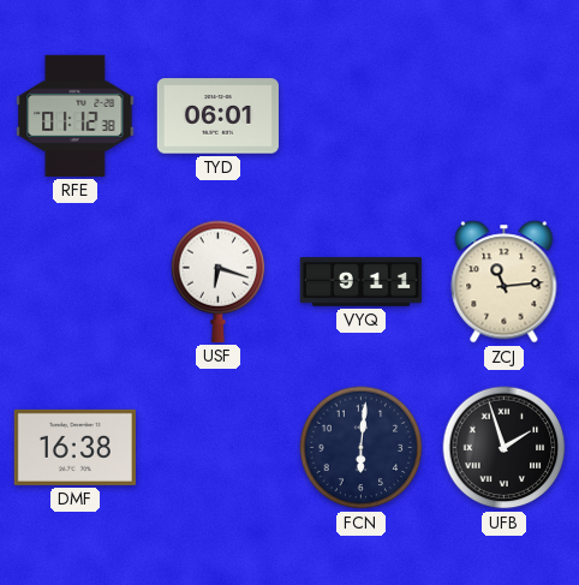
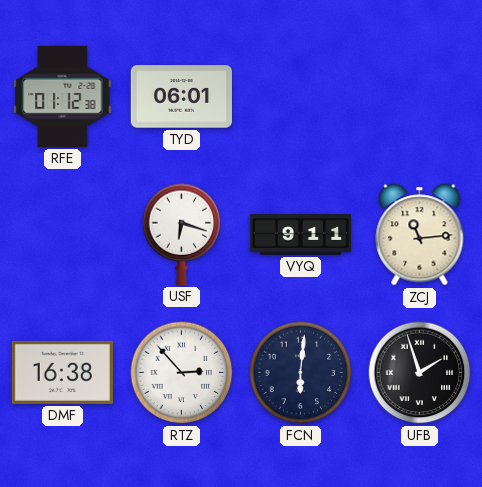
RTZ: none -> 2:53 (182, 373)
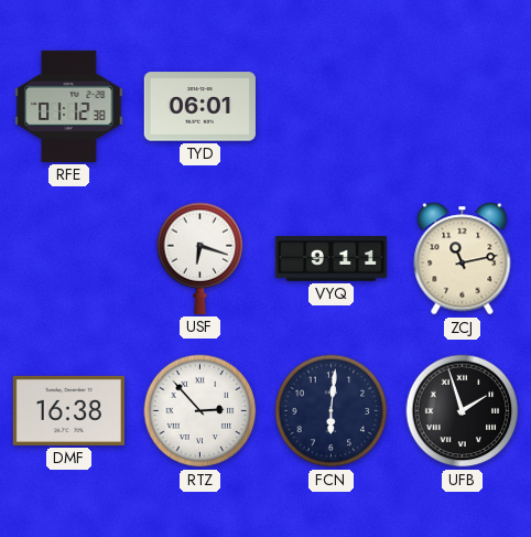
ZCJ: 11:14 -> 11:13 (463, 259)
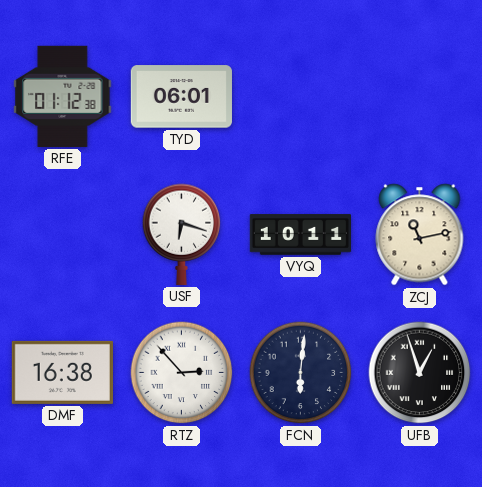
VYQ: 9:11 -> 10:11 (300, 235)
UFB: 1:57 -> 12:57 (420, 373)
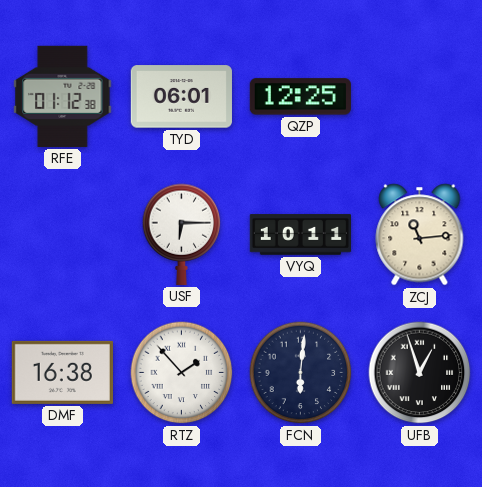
QZP: none -> 12:25 (300, 97)
USF: 6:18 -> 6:15 (182, 234)
ZCJ: 11:13 -> 11:14 (420, 235)
RTZ: 2:53 -> 1:53 (182, 373)
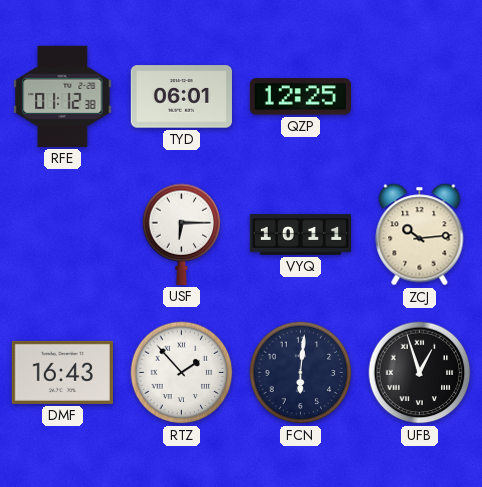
ZCJ: 11:14 -> 10:14 (420, 235)
DMF: 16:38 -> 16:43 (62, 372)
